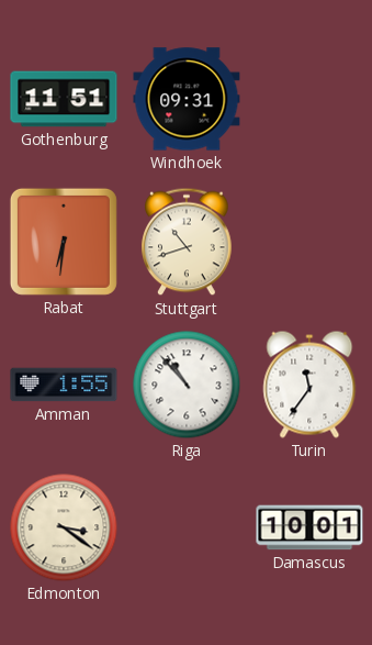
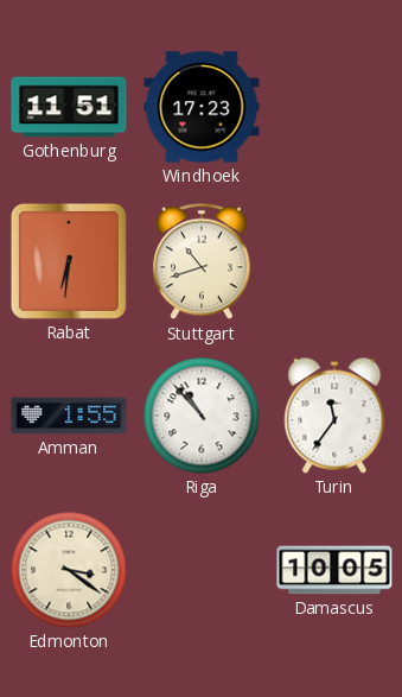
Windhoek: 09:31 -> 17:23 (202, 107)
Damascus: 10:01 -> 10:05 (334, 570)
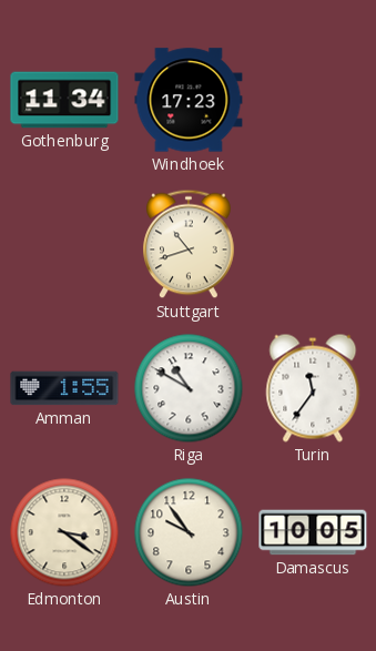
Gothenburg: 11:51 -> 11:34 (64, 100)
Rabat: 6:31 -> none (69, 261)
Riga: 10:53 -> 10:50 (189, 388)
Austin: none -> 9:54 (189, 532)
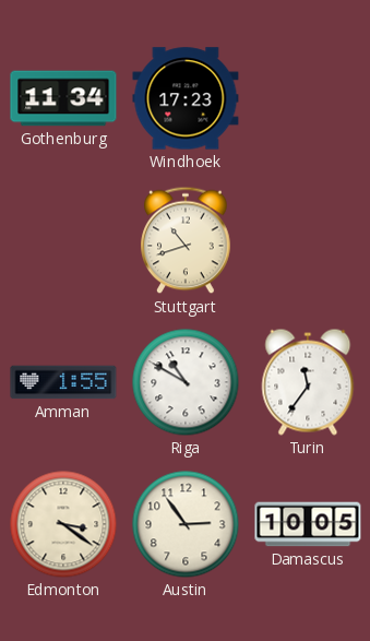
Austin: 9:54 -> 2:54 (186, 524)
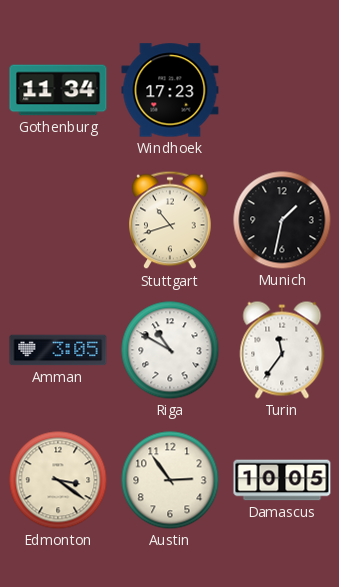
Munich: none -> 1:32 (282, 220)
Amman: 1:55 -> 3:05 (58, 350)
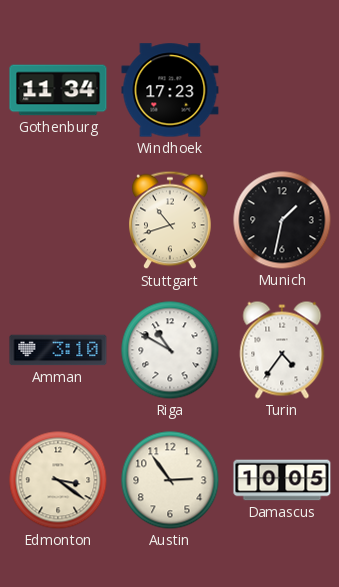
Amman: 3:05 -> 3:10 (58, 350)
Turin: 11:36 -> 4:36 (282, 350)
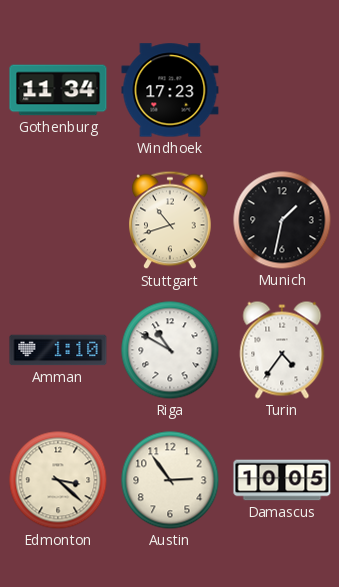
Amman: 3:10 -> 1:10 (58, 350)
Edmonton: 3:21 -> 3:22 (58, 480)
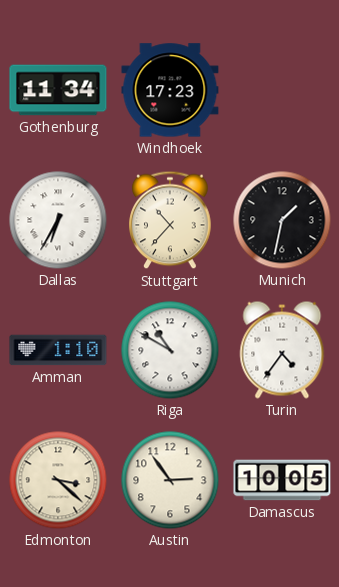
Dallas: none -> 6:35 (58, 220)
Stuttgart: 10:42 -> 10:37 (170, 220)
